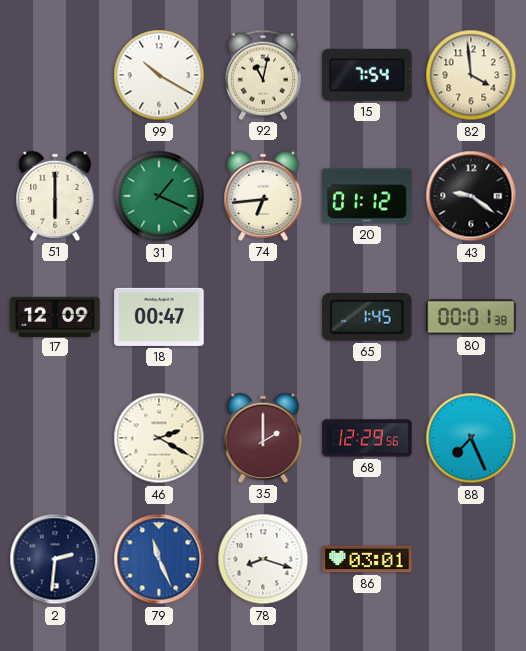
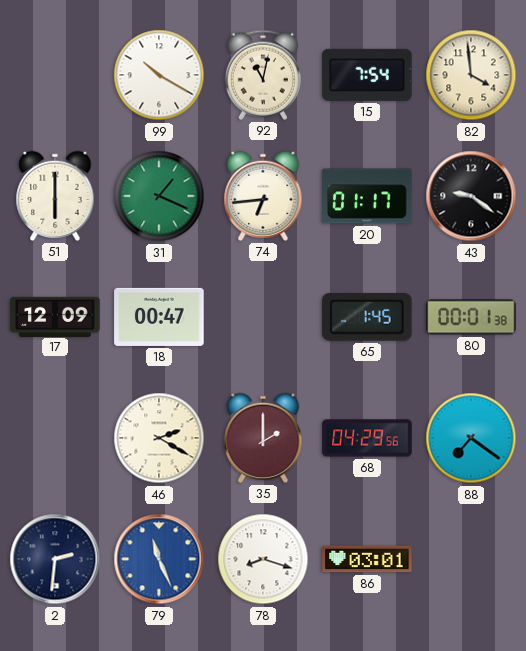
20: 01:12 -> 01:17 (367, 196)
68: 12:29 -> 04:29 (367, 438)
88: 7:26 -> 7:21 (471, 438)
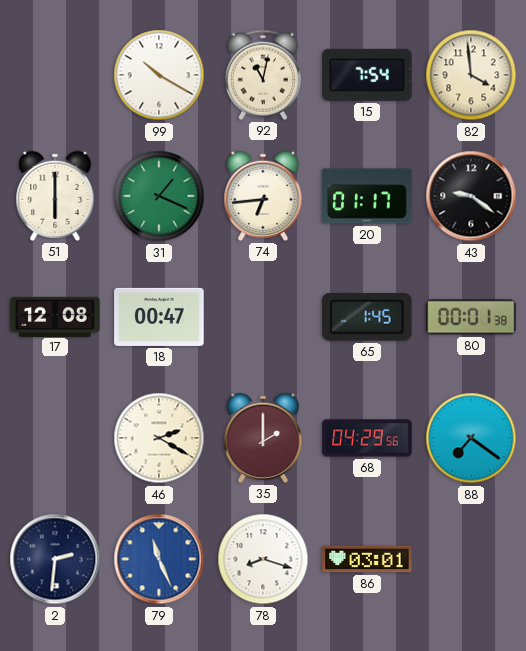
17: 12:09 -> 12:08 (55, 316)
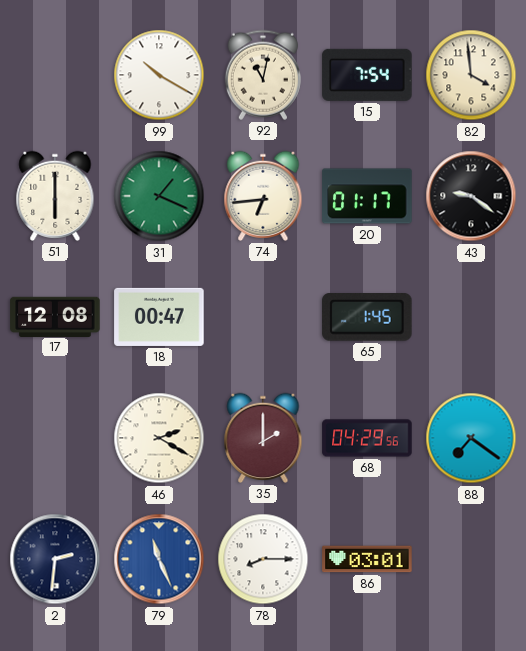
80: 00:01 -> none (471, 317)
78: 8:18 -> 8:15 (263, 559)
